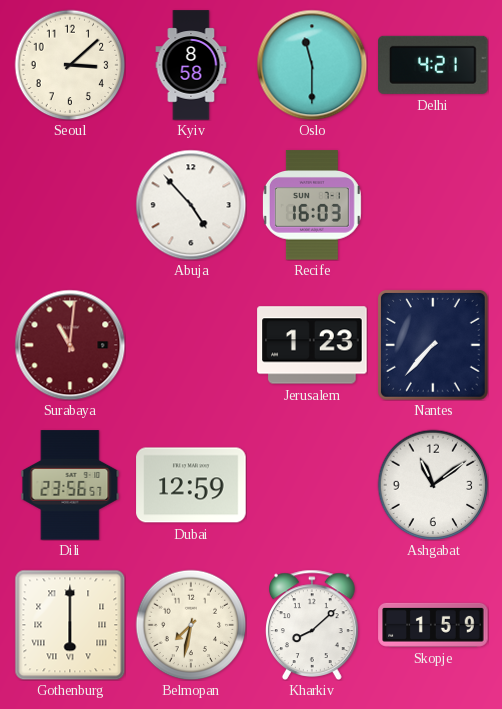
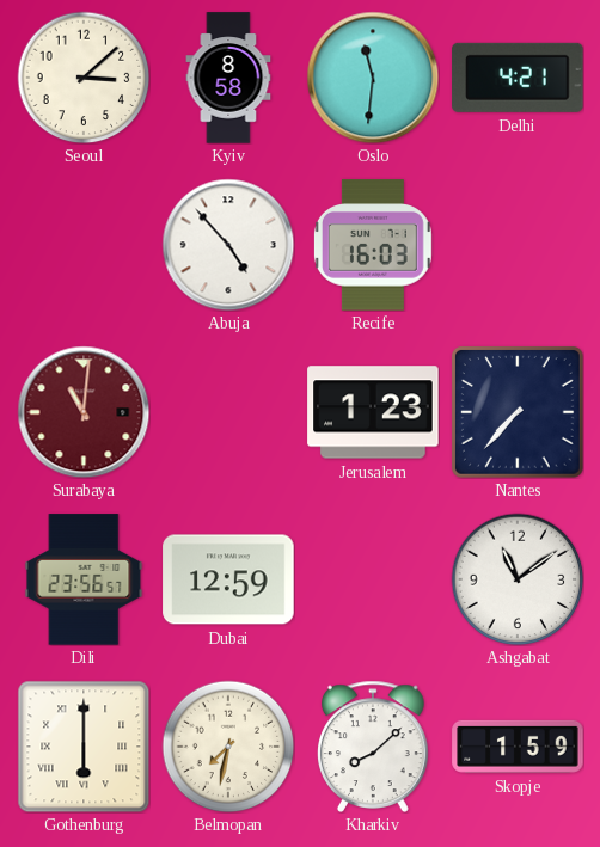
Oslo: 11:30 -> 11:31 (373, 78)
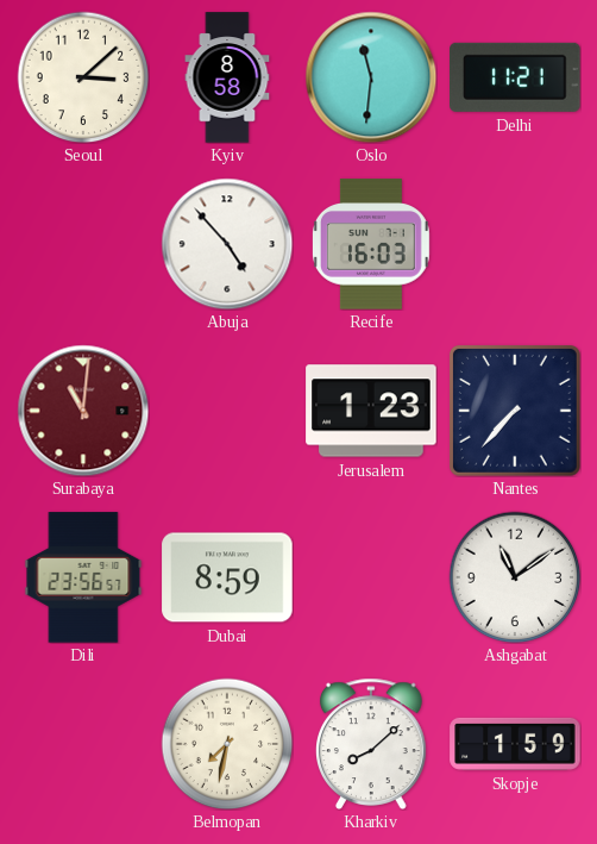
Delhi: 4:21 -> 11:21 (515, 77)
Dubai: 12:59 -> 8:59 (227, 577)
Gothenburg: 6:00 -> none (84, 747)
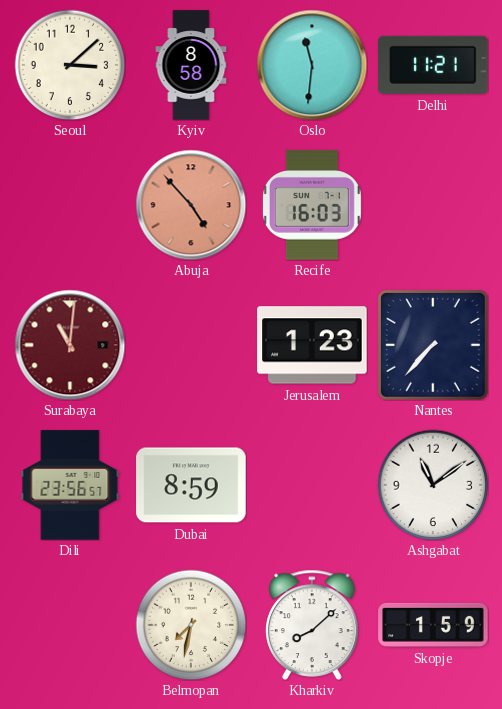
Abuja dial: white -> salmon (191, 205)
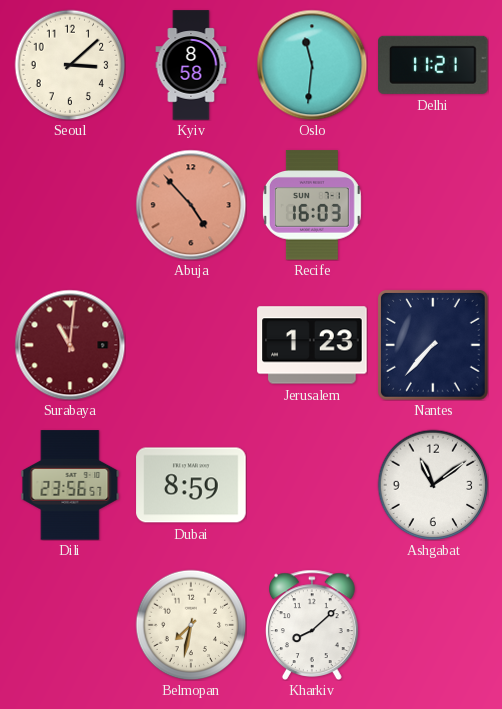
Skopje: 1:59 -> none (433, 625)
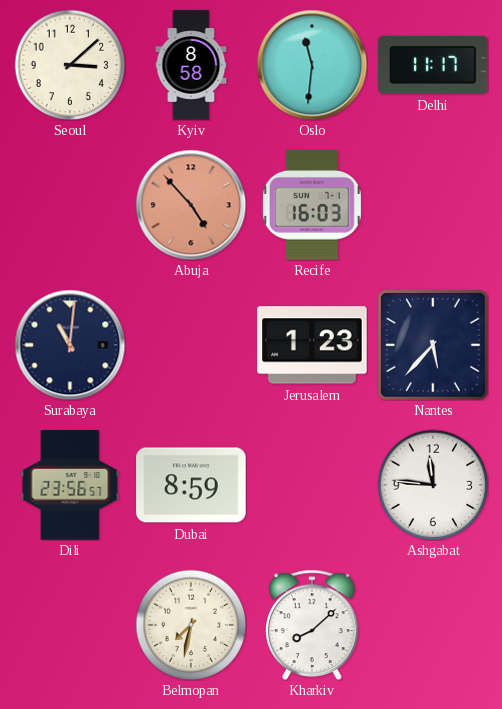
Delhi: 11:21 -> 11:17 (433, 65)
Surabaya dial: burgundy -> navy (70, 345)
Nantes: 7:37 -> 5:37 (433, 345)
Ashgabat: 11:09 -> 11:46 (433, 485)
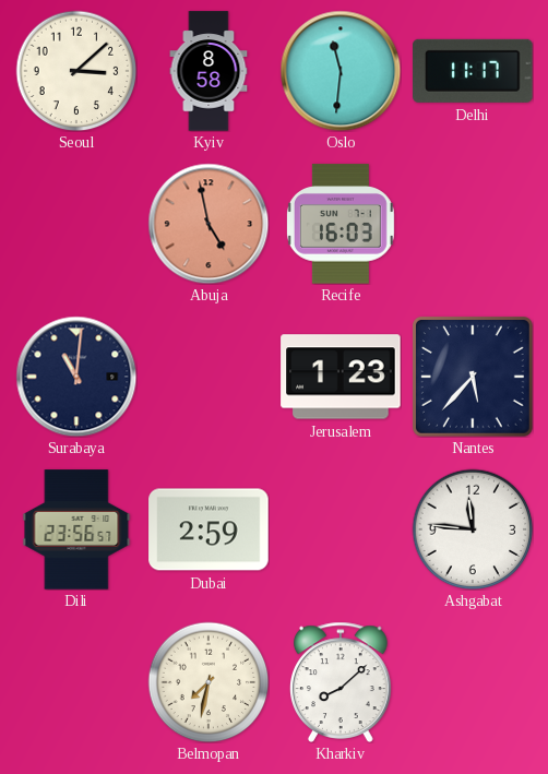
Abuja: 4:53 -> 4:58 (209, 224)
Dubai: 8:59 -> 2:59 (209, 529)
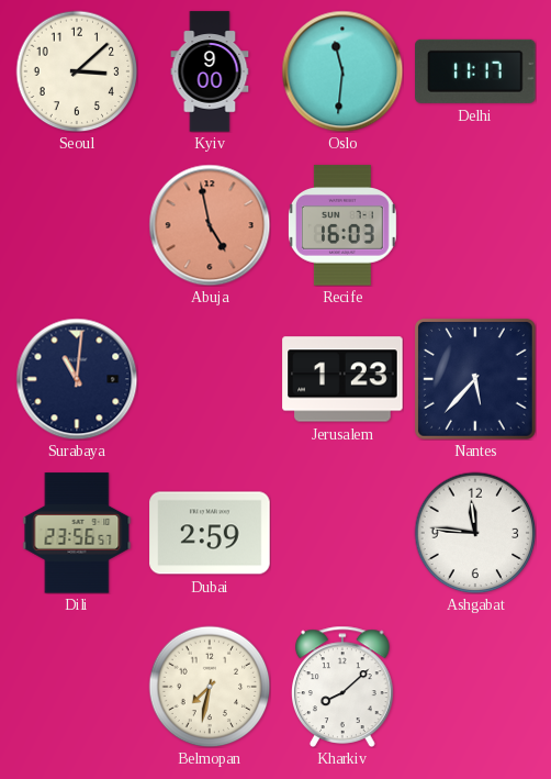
Kyiv: 8:58 -> 9:00 (210, 71)
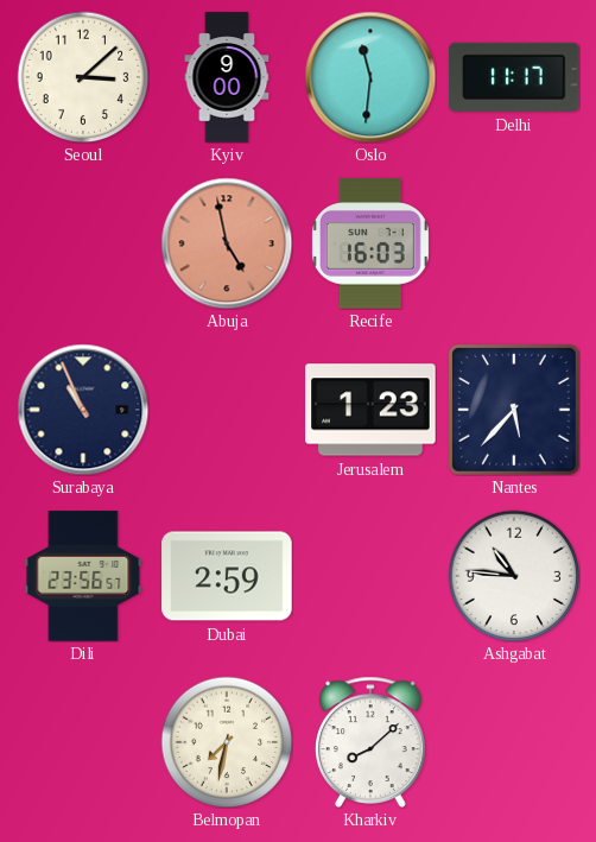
Surabaya: 11:01 -> 10:56 (83, 410)
Ashgabat: 11:46 -> 10:46 (514, 576)
